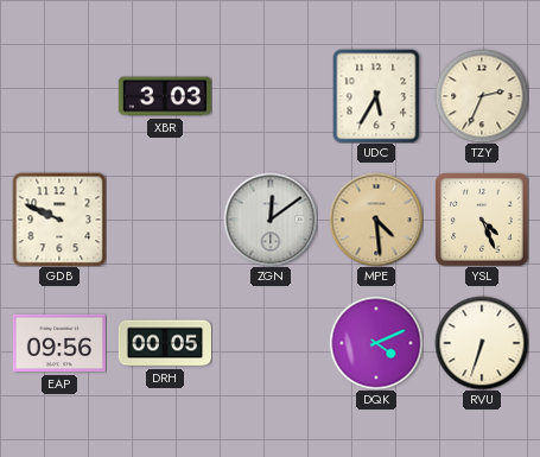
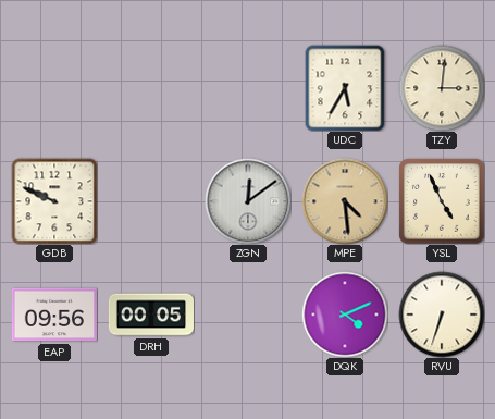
XBR: 3:03 -> none (165, 96)
TZY: 2:34 -> 3:01 (442, 88)
YSL: 4:26 -> 4:56 (442, 201)
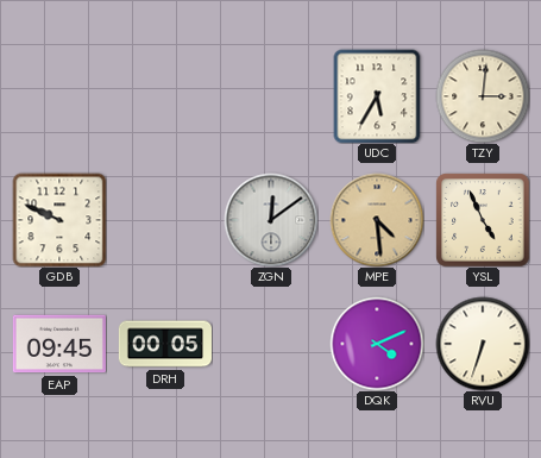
EAP: 09:56 -> 09:45 (59, 344)
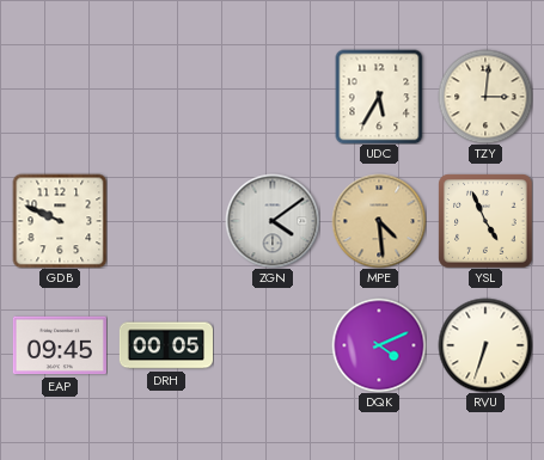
ZGN: 12:09 -> 4:09 (273, 221)
